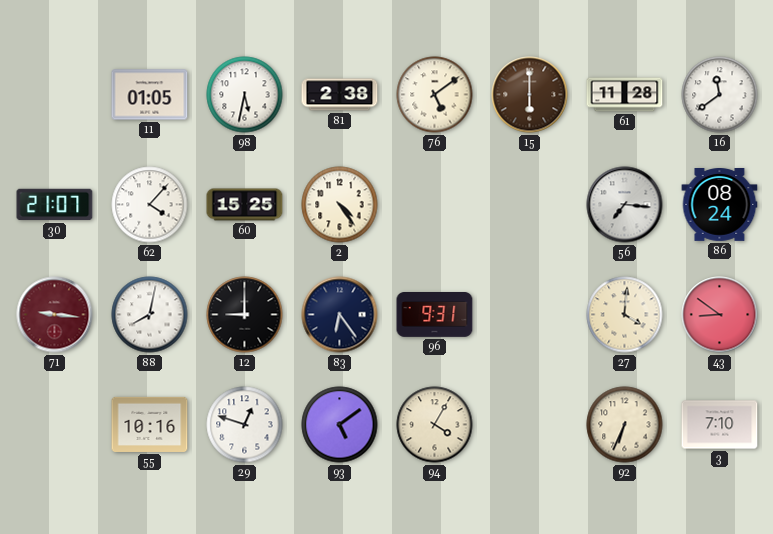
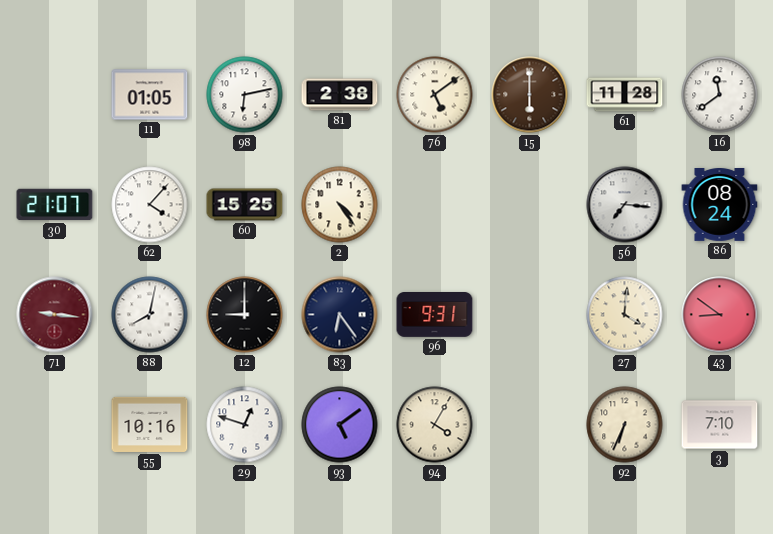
98: 5:32 -> 6:13 (245, 95)
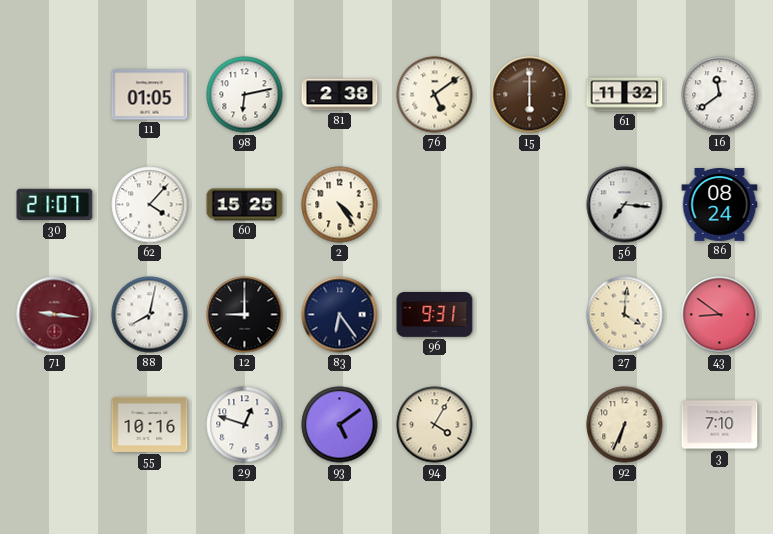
61: 11:28 -> 11:32 (625, 95)
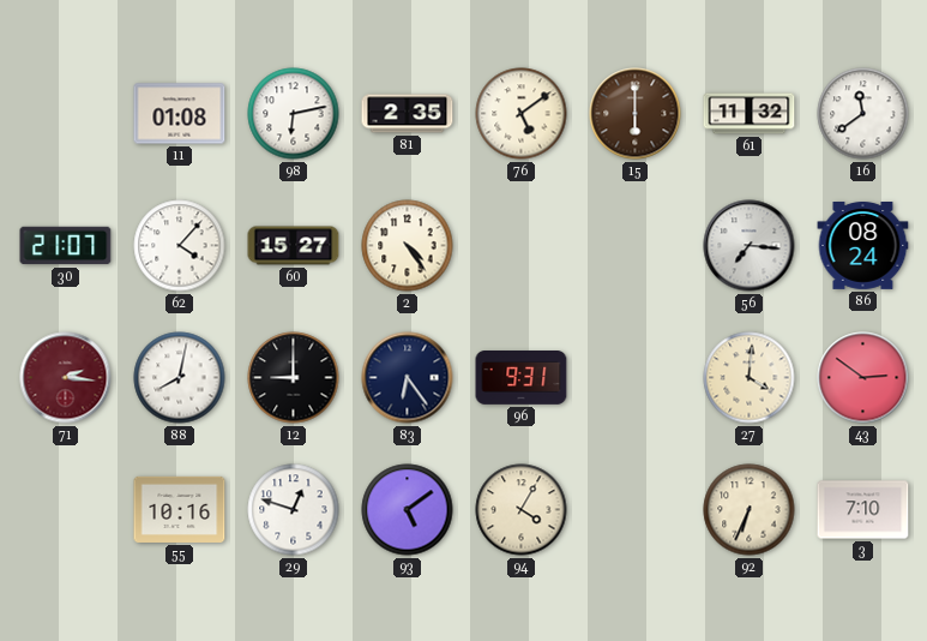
11: 01:05 -> 01:08 (180, 114)
81: 2:38 -> 2:35 (408, 114)
60: 15:25 -> 15:27 (294, 246)
71: 9:16 -> 2:16 (66, 378)
43: 8:51 -> 2:51 (863, 378)
